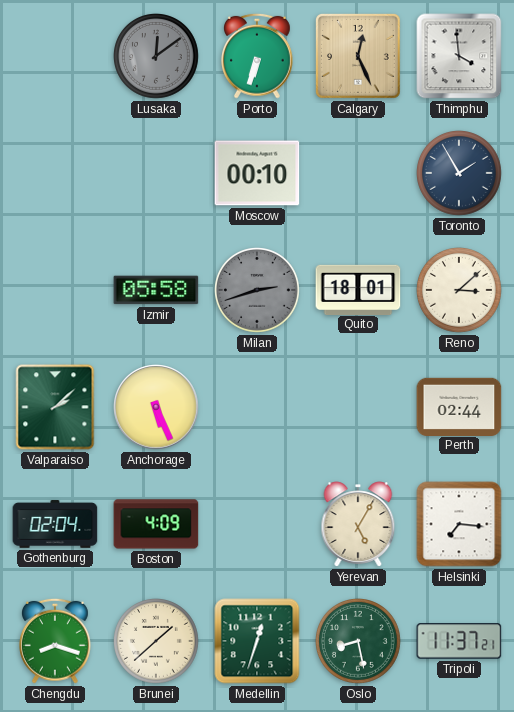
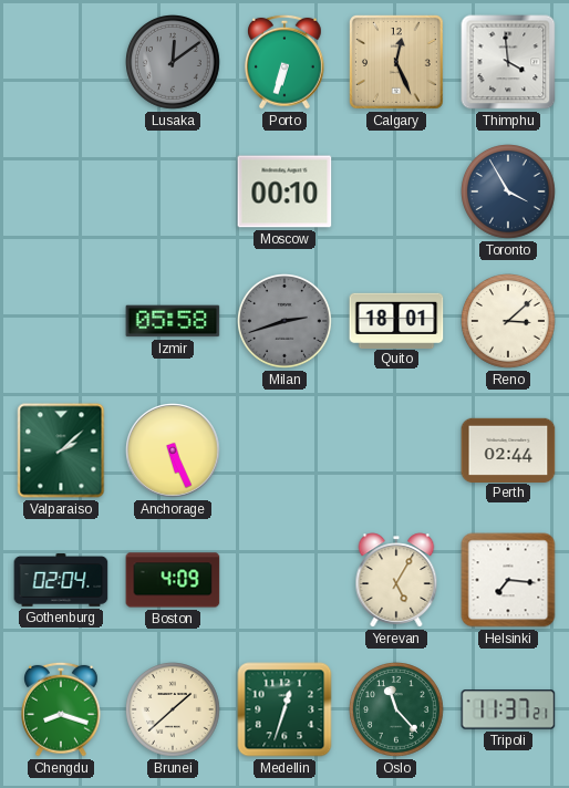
Toronto: 1:55 -> 3:55 (509, 193)
Oslo: 8:28 -> 11:23 (397, 711)
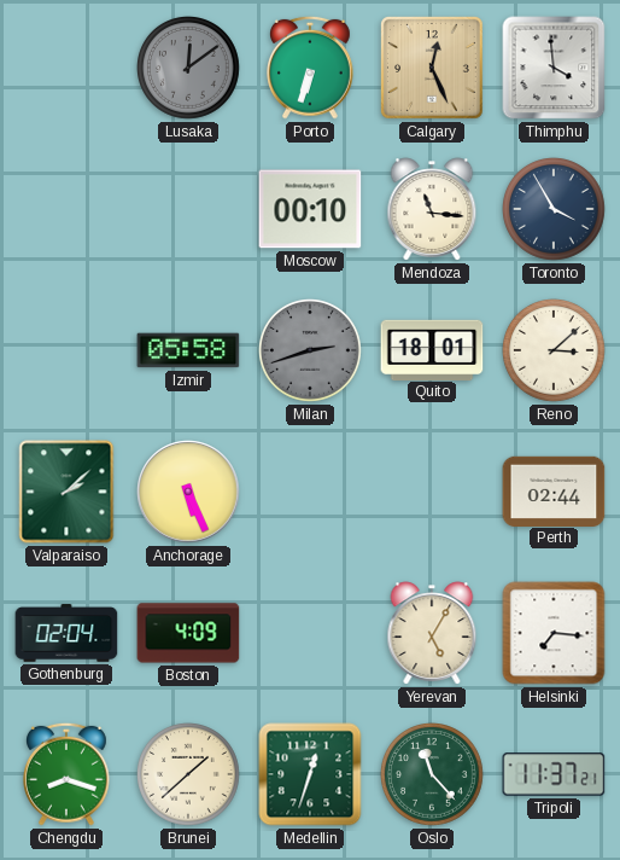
Mendoza: none -> 11:16 (432, 209)
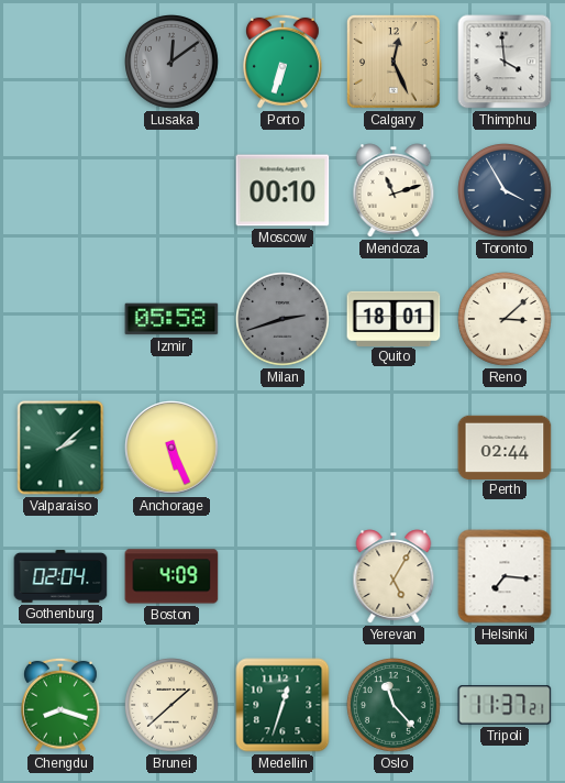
Mendoza: 11:16 -> 11:12 (394, 190)
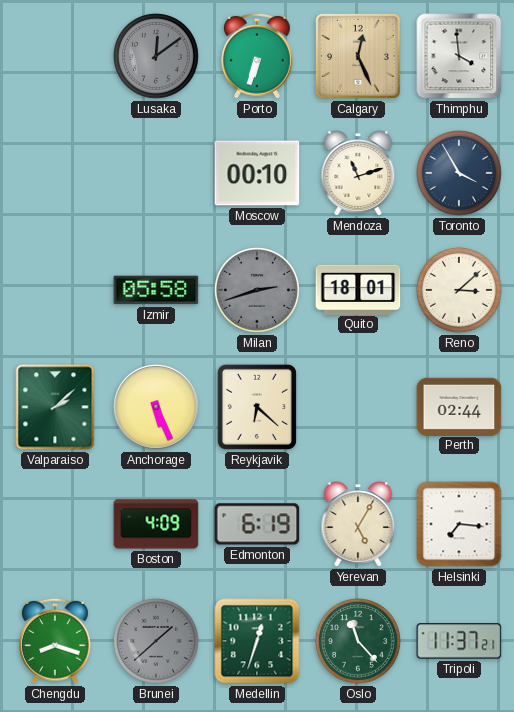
Reykjavik: none -> 6:22 (257, 407)
Gothenburg: 02:04 -> none (60, 576)
Edmonton: none -> 6:19 (257, 524)
Brunei dial: cream -> grey (157, 642)
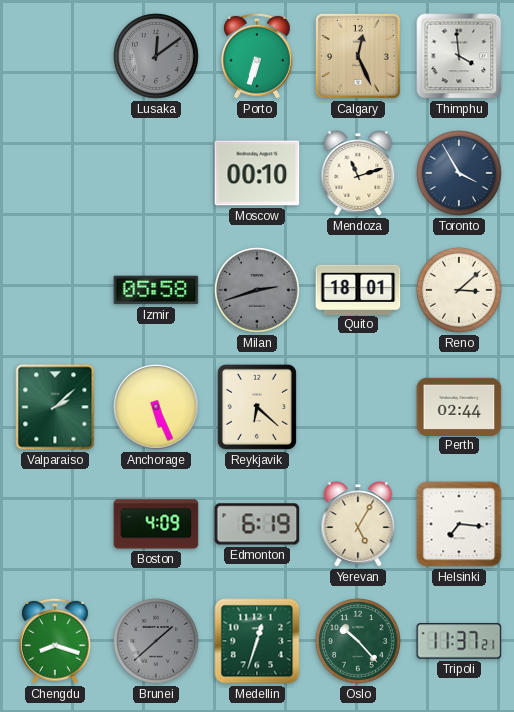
Oslo: 11:23 -> 10:23 (359, 642)
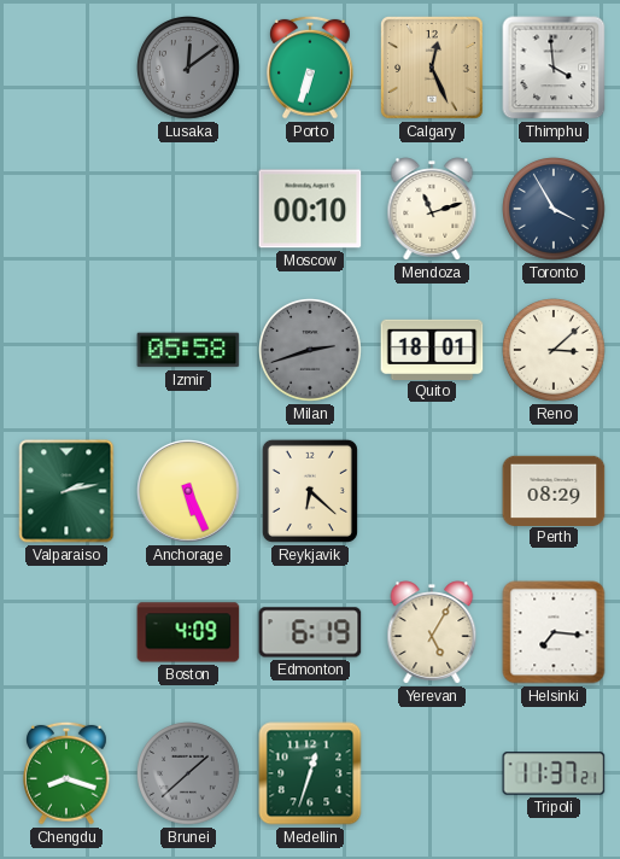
Valparaiso: 2:08 -> 2:13 (66, 491)
Perth: 02:44 -> 08:29 (554, 490)
Oslo: 10:23 -> none (359, 642)
